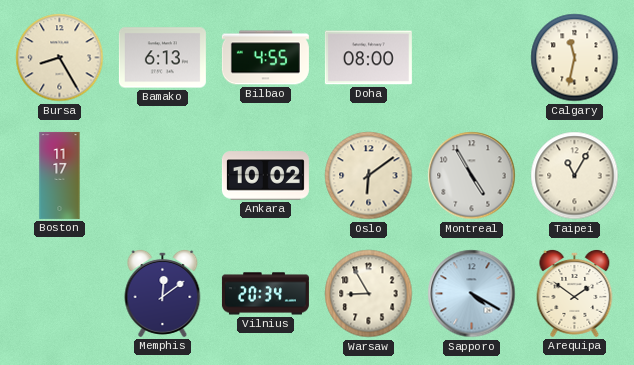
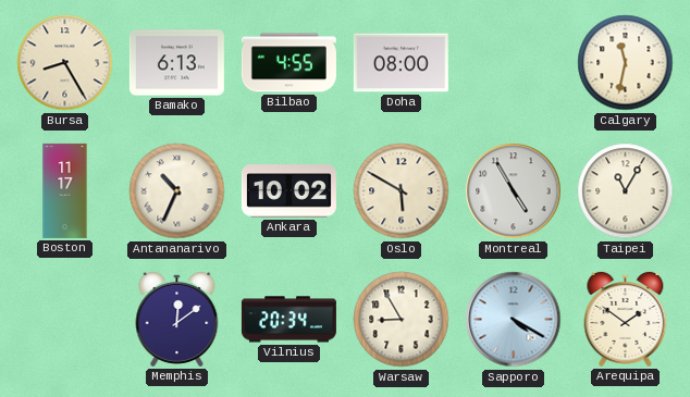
Antananarivo: none -> 10:34 (177, 191)
Oslo: 6:09 -> 5:50 (402, 191)
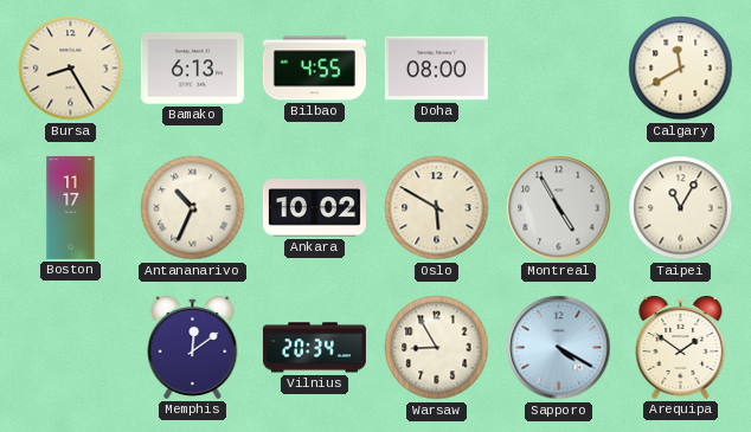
Calgary: 11:32 -> 11:40 (681, 69)
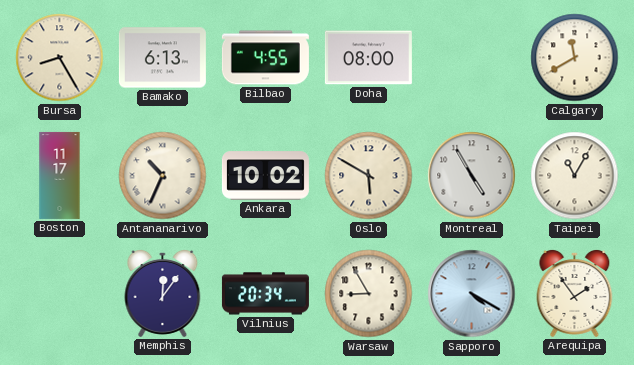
Memphis: 12:09 -> 12:06 (163, 293)
Arequipa: 1:51 -> 1:54 (575, 293)
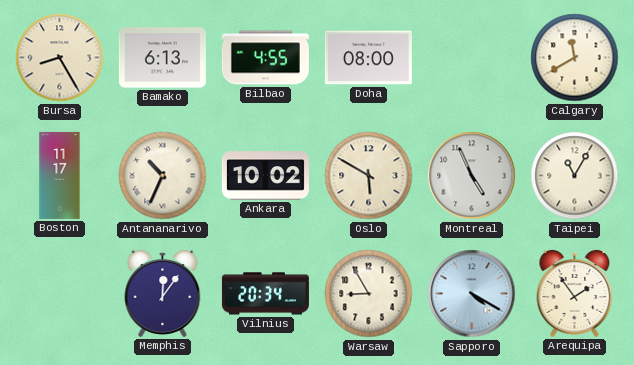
Montreal: 4:55 -> 4:56 (472, 176)
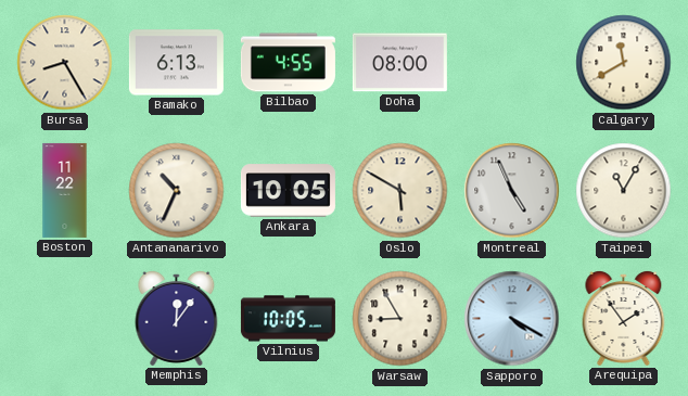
Boston: 11:17 -> 11:22 (65, 190)
Ankara: 10:02 -> 10:05 (288, 191)
Vilnius: 20:34 -> 10:05 (288, 319)
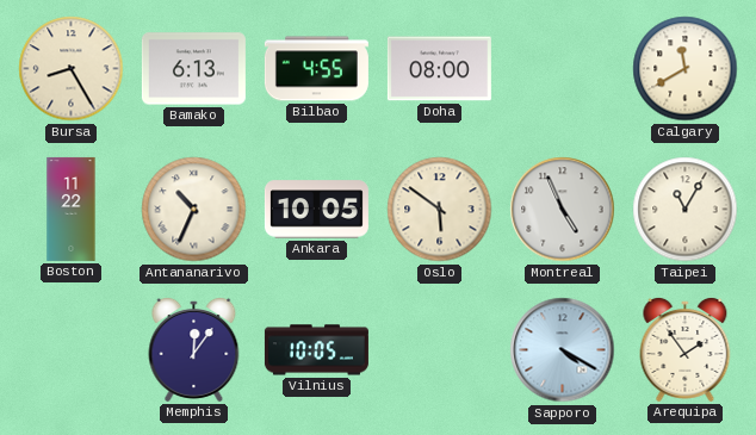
Oslo: 5:50 -> 5:51 (440, 210)
Warsaw: 8:55 -> none (400, 319)
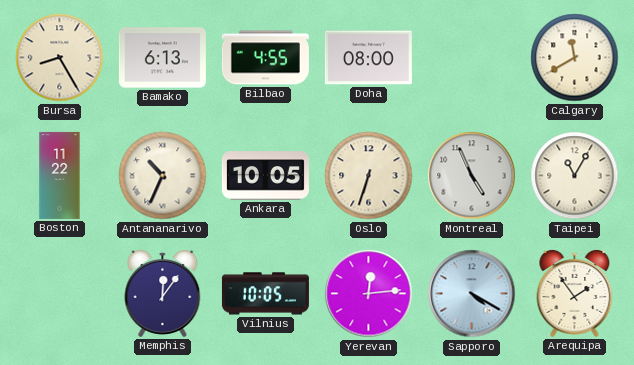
Oslo: 5:51 -> 6:33 (369, 176)
Yerevan: none -> 12:14 (369, 294)
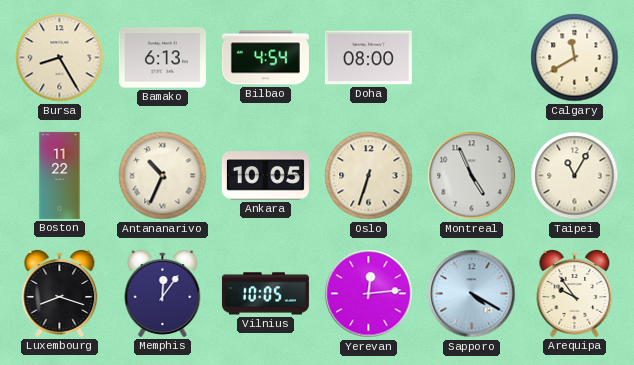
Bilbao: 4:55 -> 4:54 (265, 58)
Luxembourg: none -> 8:18 (60, 293)
Arequipa: 1:54 -> 9:54 (575, 293)
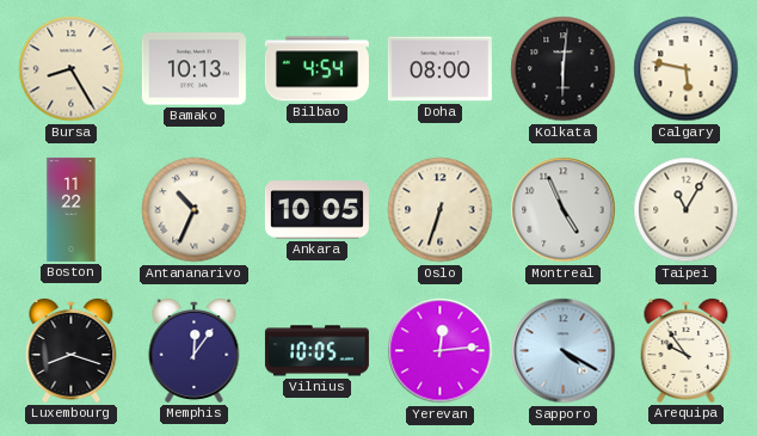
Bamako: 6:13 -> 10:13 (193, 69)
Kolkata: none -> 6:01 (564, 69)
Calgary: 11:40 -> 5:47 (687, 69)
